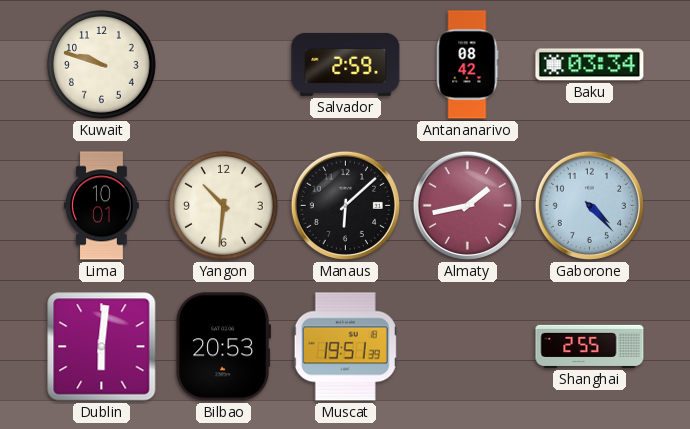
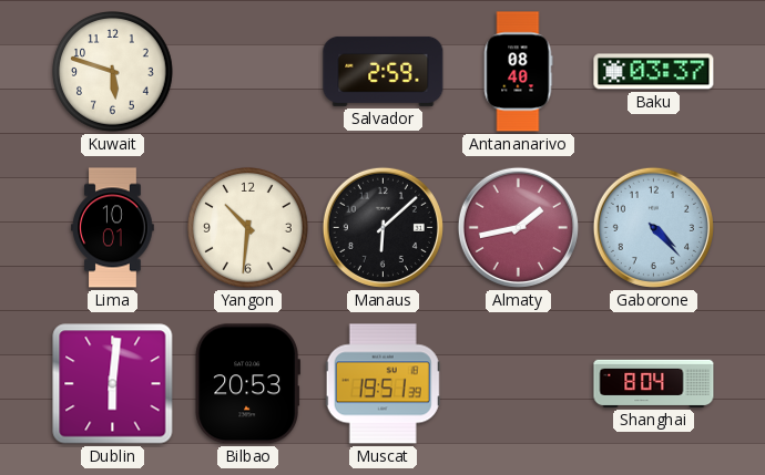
Kuwait: 9:48 -> 5:48 (113, 72)
Antananarivo: 08:42 -> 08:40 (519, 72)
Baku: 03:34 -> 03:37 (654, 72)
Shanghai: 2:55 -> 8:04 (654, 383)
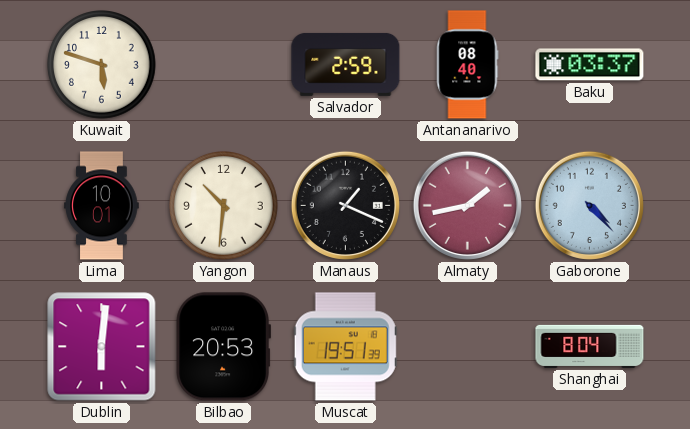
Manaus: 6:08 -> 1:19 (345, 205)
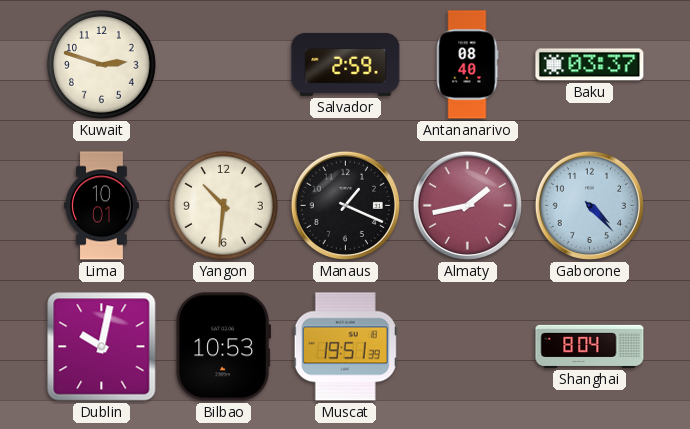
Kuwait: 5:48 -> 2:48 (102, 65)
Dublin: 6:01 -> 10:02 (102, 347)
Bilbao: 20:53 -> 10:53 (223, 347)
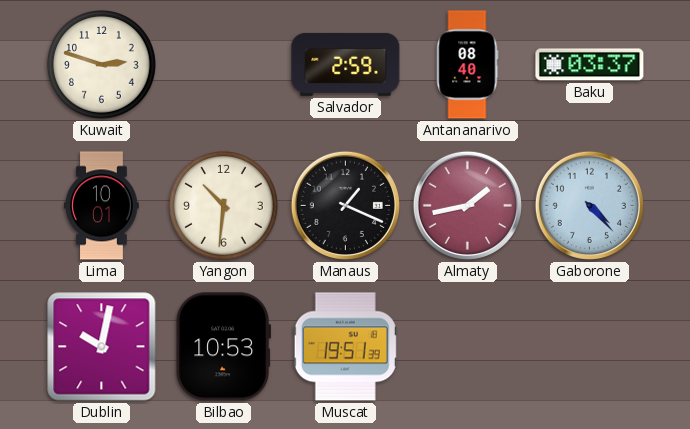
Shanghai: 8:04 -> none (590, 346)
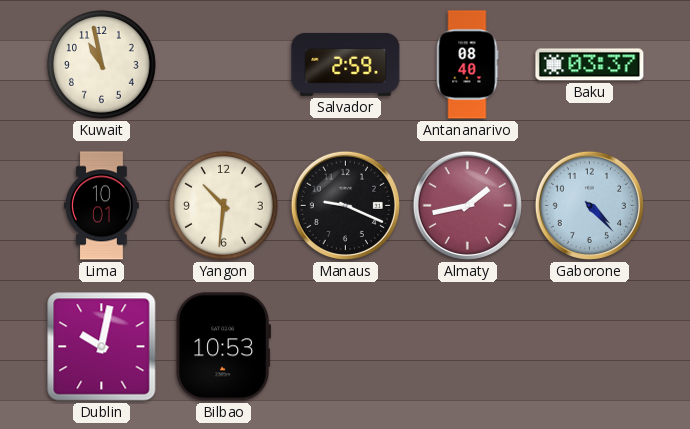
Kuwait: 2:48 -> 10:58 (102, 65)
Manaus: 1:19 -> 9:19 (345, 205)
Muscat: 19:51 -> none (345, 347)
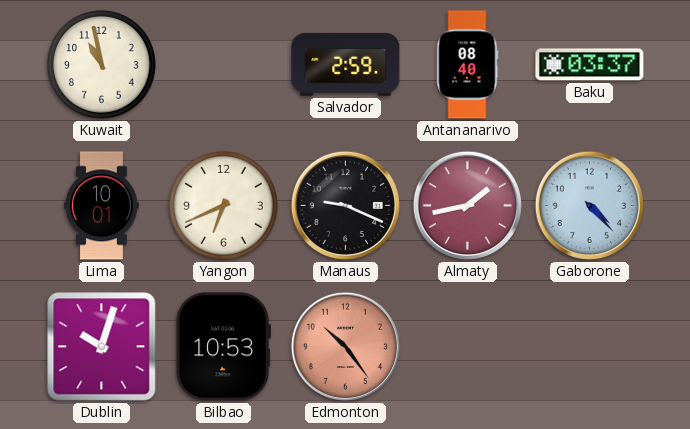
Yangon: 10:31 -> 6:41 (224, 206)
Dublin: 10:02 -> 10:03 (102, 347)
Edmonton: none -> 10:24 (345, 346)
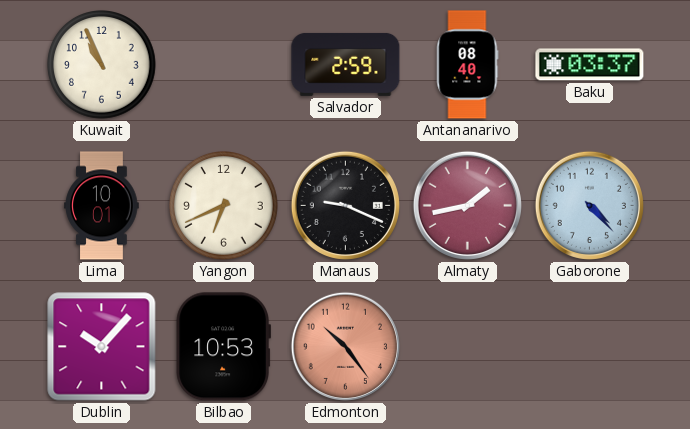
Kuwait: 10:58 -> 10:56 (102, 65)
Dublin: 10:03 -> 10:07 (102, 347)
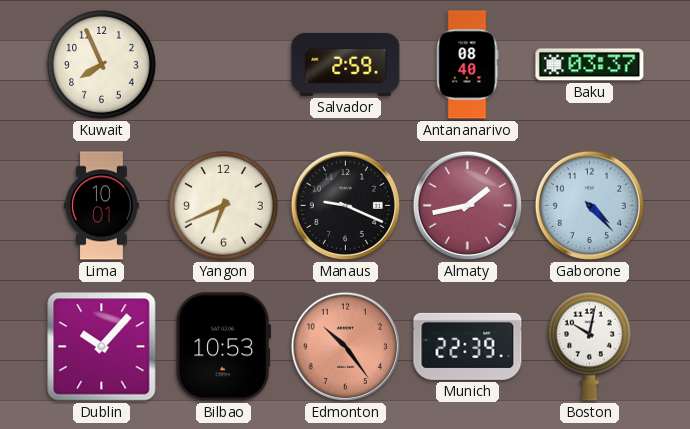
Kuwait: 10:56 -> 7:56 (102, 65)
Munich: none -> 22:39 (468, 346)
Boston: none -> 10:02 (590, 346)
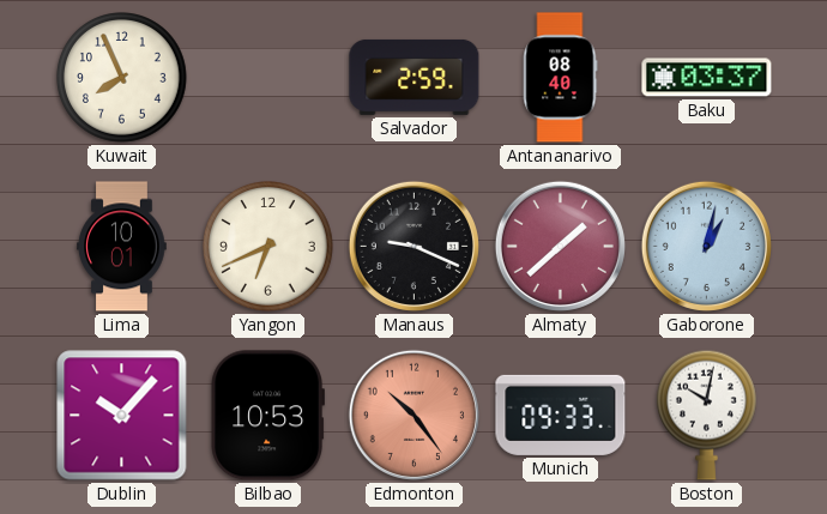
Almaty: 1:43 -> 1:38 (560, 246)
Gaborone: 4:23 -> 1:02 (706, 246)
Munich: 22:39 -> 09:33 (561, 415)
